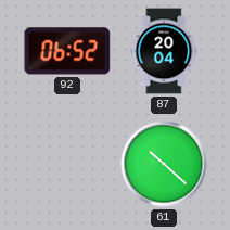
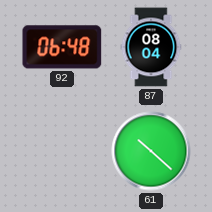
92: 06:52 -> 06:48 (62, 47)
87: 20:04 -> 08:04 (151, 47)
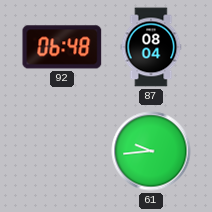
61: 10:22 -> 9:44 (151, 151)
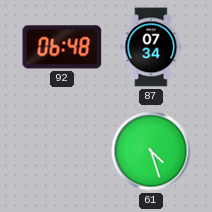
87: 08:04 -> 07:34 (151, 47)
61: 9:44 -> 4:27 (151, 151)
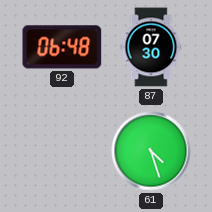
87: 07:34 -> 07:30 (151, 47)
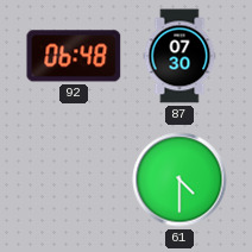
61: 4:27 -> 4:30 (179, 179)
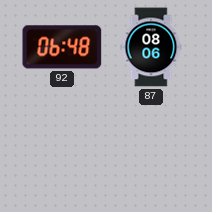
87: 07:30 -> 08:06 (151, 47)
61: 4:30 -> none (179, 179)
